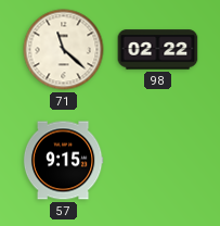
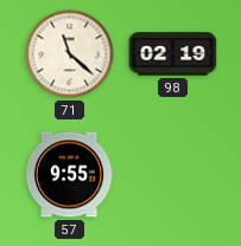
98: 02:22 -> 02:19 (173, 54)
57: 9:15 -> 9:55 (69, 175)
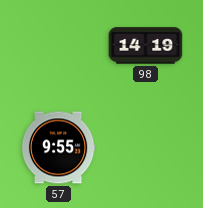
71: 11:22 -> none (70, 54)
98: 02:19 -> 14:19 (146, 46)
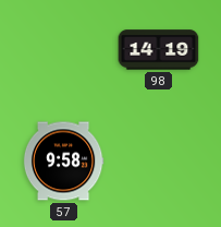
57: 9:55 -> 9:58 (63, 162)
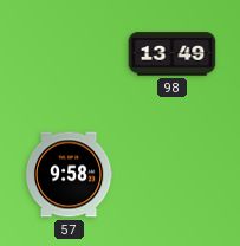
98: 14:19 -> 13:49 (173, 54)
